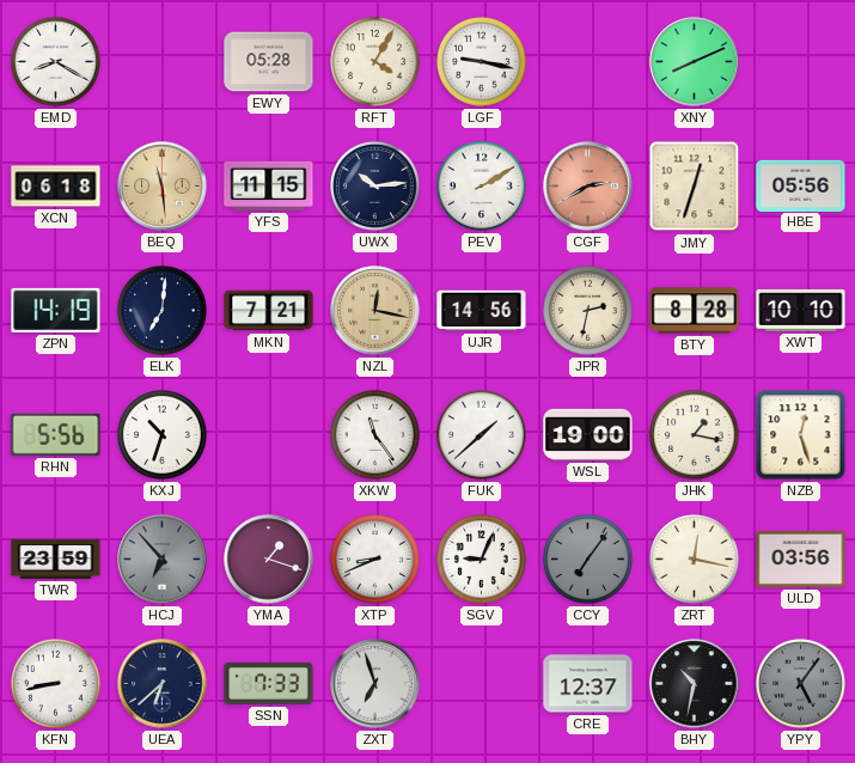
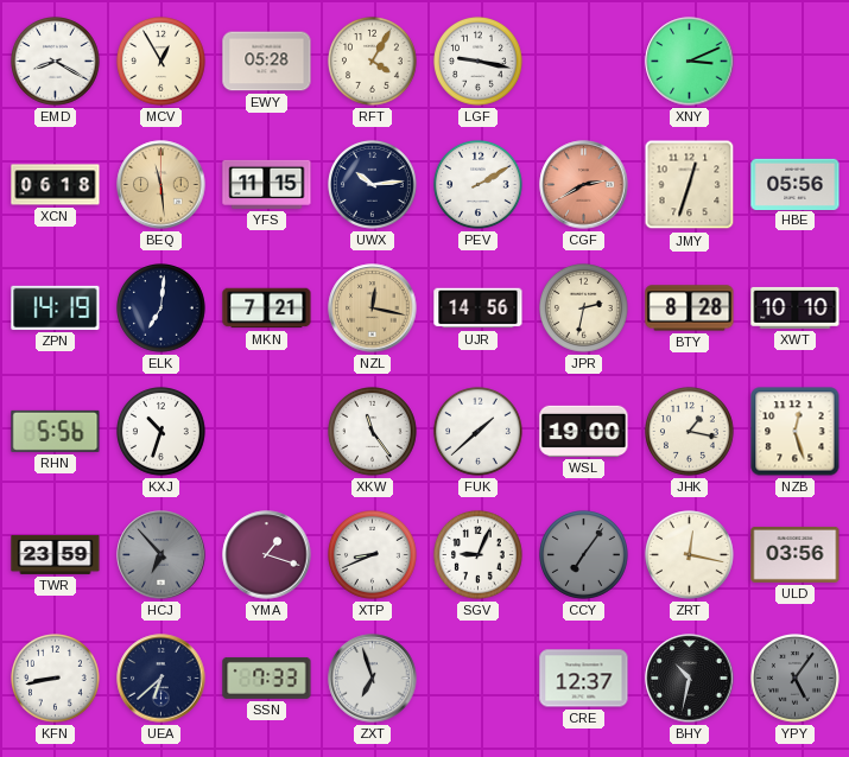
MCV: none -> 12:55 (161, 62)
XNY: 8:11 -> 3:11 (690, 62)
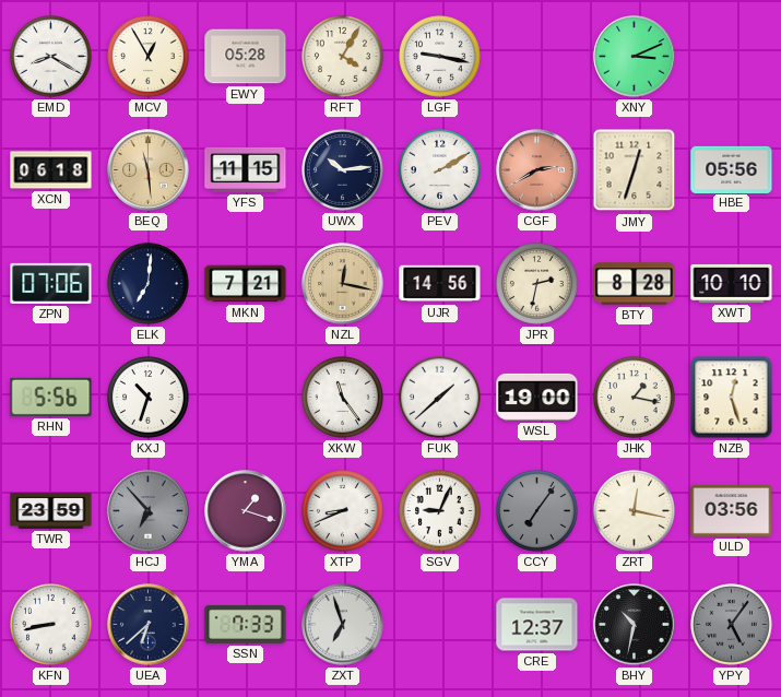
ZPN: 14:19 -> 07:06 (51, 283)
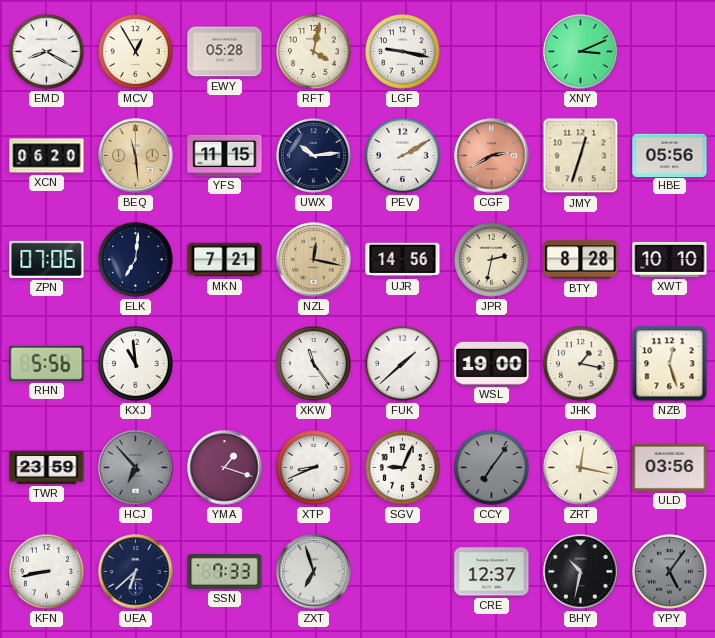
RFT: 4:05 -> 4:02 (314, 52)
XCN: 06:18 -> 06:20 (47, 156)
KXJ: 10:33 -> 10:59 (136, 364)
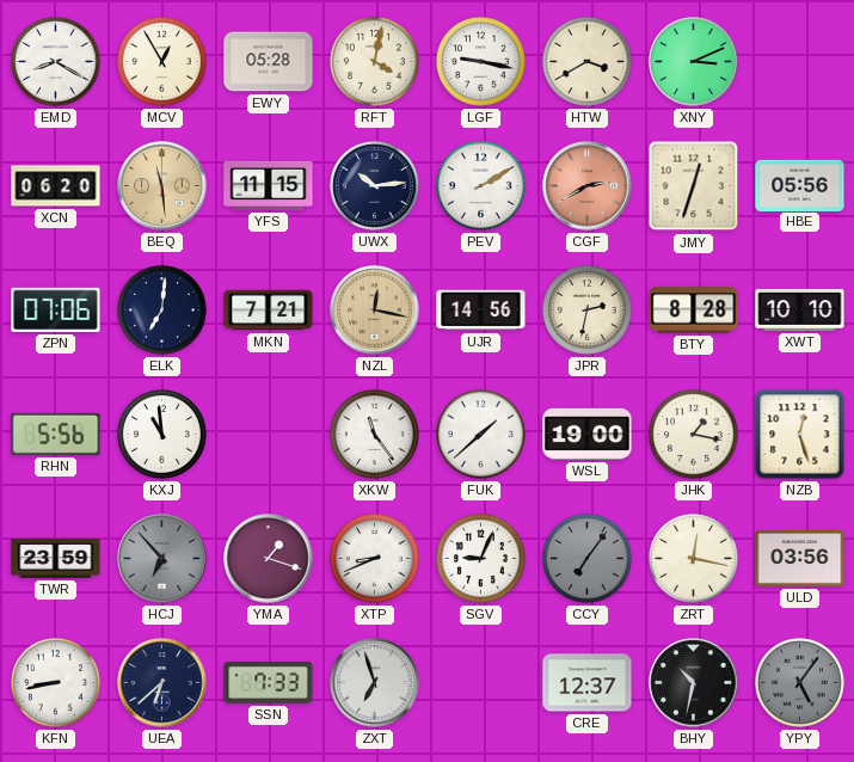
HTW: none -> 3:40 (588, 62)
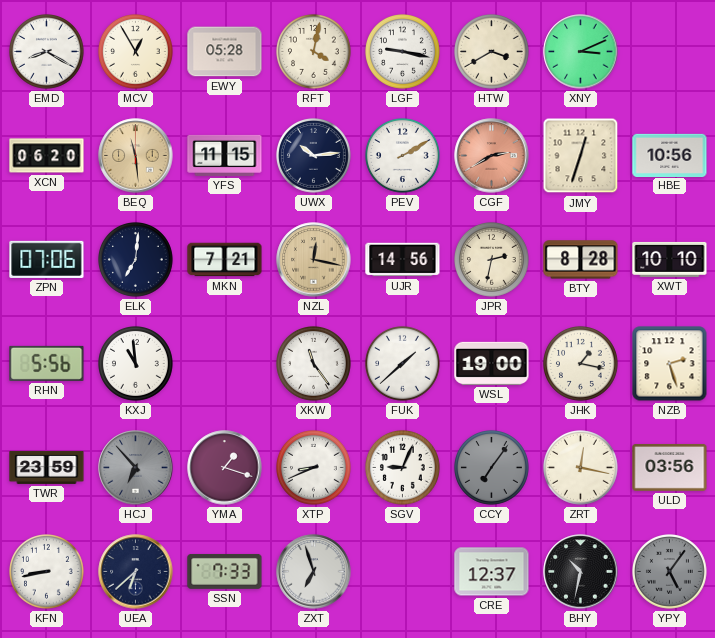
HBE: 05:56 -> 10:56 (670, 155)
NZB: 12:27 -> 2:27 (670, 364)
